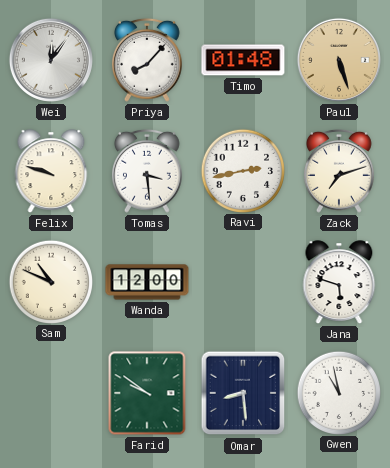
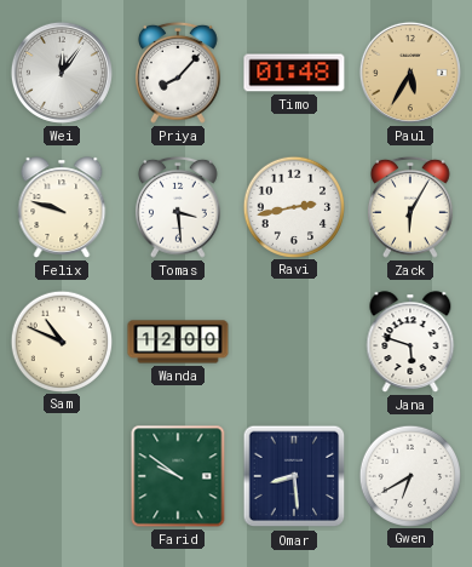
Paul: 5:27 -> 5:35 (410, 73)
Zack: 7:12 -> 6:05 (410, 207)
Gwen: 10:58 -> 6:40 (409, 475)
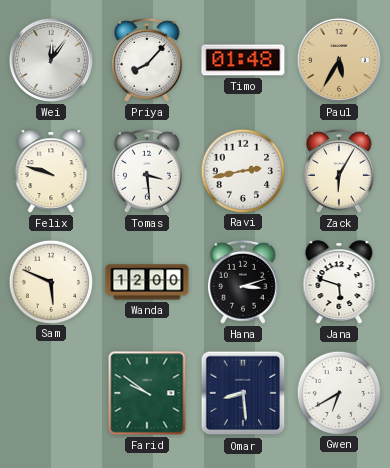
Sam: 10:49 -> 5:49 (50, 281)
Hana: none -> 3:12 (243, 282)
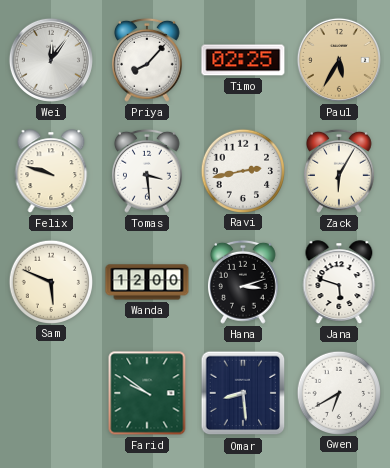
Timo: 01:48 -> 02:25 (243, 60)
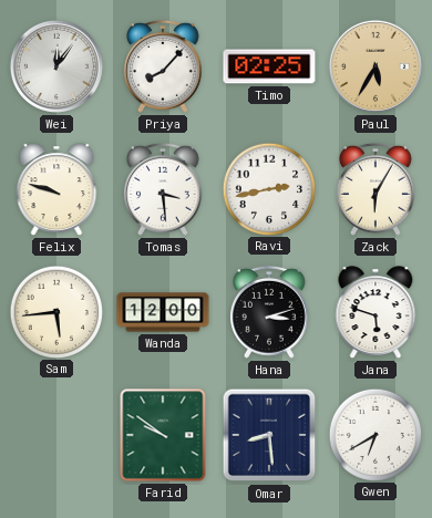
Sam: 5:49 -> 5:44 (55, 311)
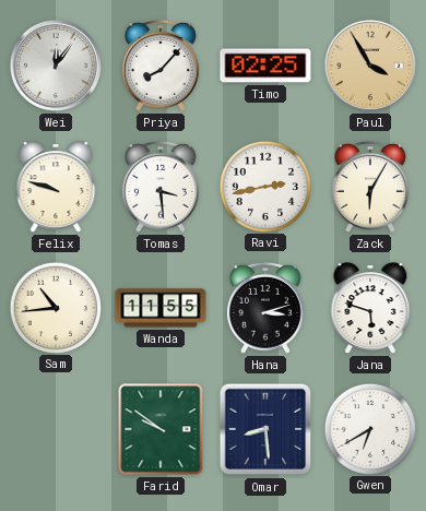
Paul: 5:35 -> 3:55 (370, 66)
Sam: 5:44 -> 10:44 (55, 307)
Wanda: 12:00 -> 11:55 (161, 308)
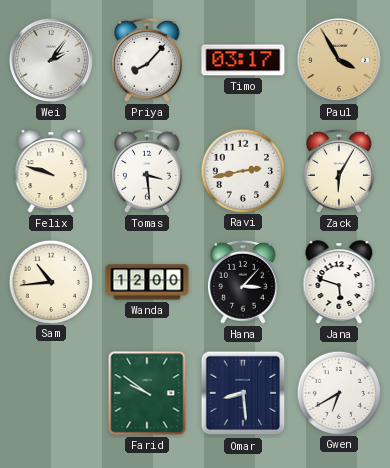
Wei: 12:06 -> 2:06 (51, 60)
Timo: 02:25 -> 03:17 (243, 60)
Wanda: 11:55 -> 12:00 (147, 282)
Hana: 3:12 -> 3:07 (243, 282)
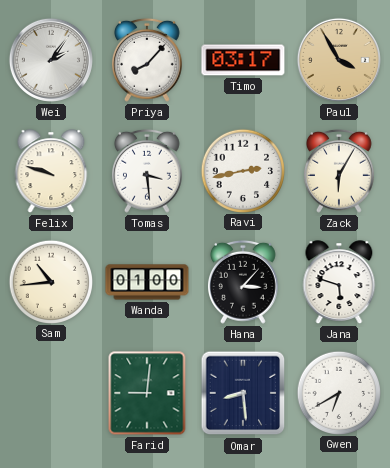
Wanda: 12:00 -> 01:00 (147, 282)
Farid: 9:51 -> 9:01 (147, 393)
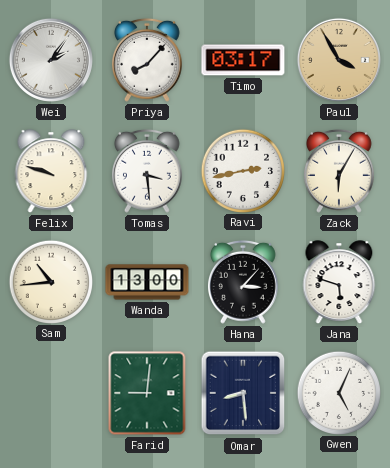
Wanda: 01:00 -> 13:00 (147, 282)
Gwen: 6:40 -> 5:04 (338, 392)
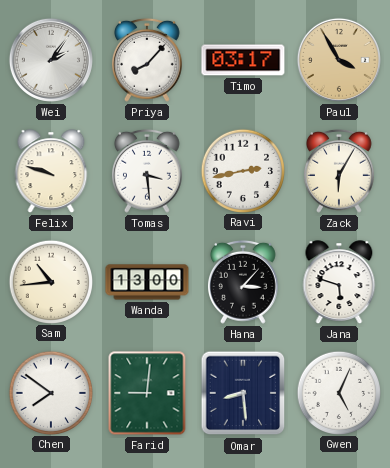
Chen: none -> 7:51 (50, 392)
